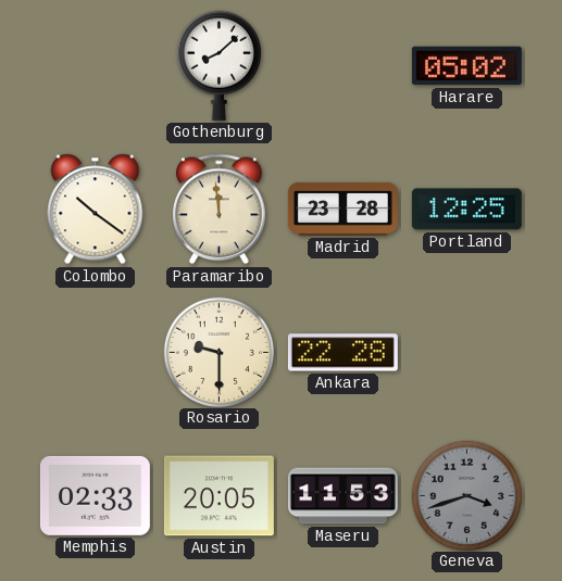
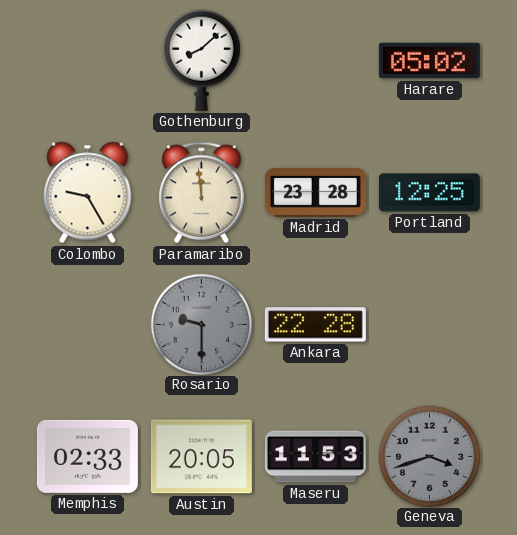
Colombo: 10:21 -> 9:25 (88, 193)
Rosario dial: cream -> grey (201, 324)
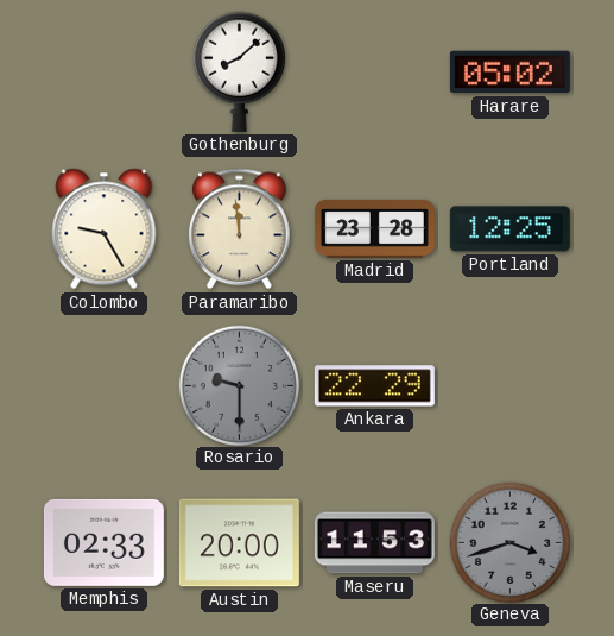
Ankara: 22:28 -> 22:29 (374, 386)
Austin: 20:05 -> 20:00 (239, 543)
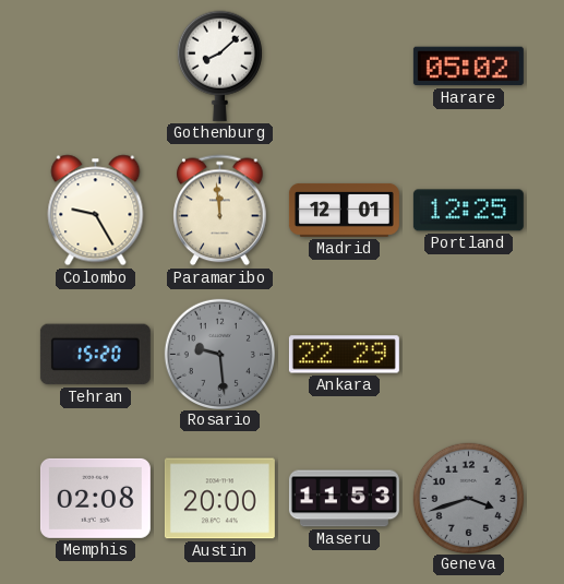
Madrid: 23:28 -> 12:01 (344, 210)
Tehran: none -> 15:20 (95, 355)
Rosario: 9:30 -> 9:29 (219, 354)
Memphis: 02:33 -> 02:08 (95, 498)
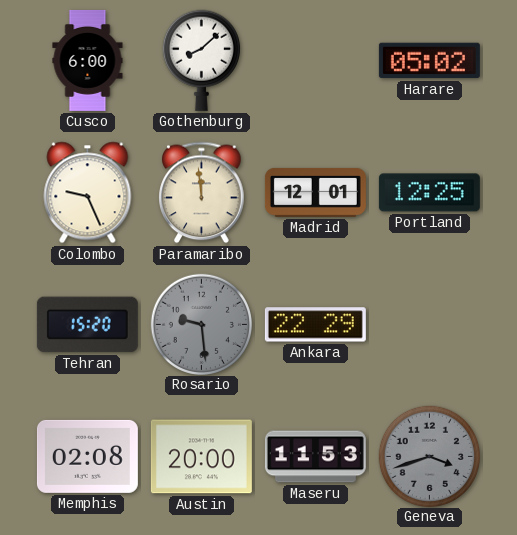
Cusco: none -> 6:00 (88, 60)
Colombo: 9:25 -> 9:26 (88, 193)
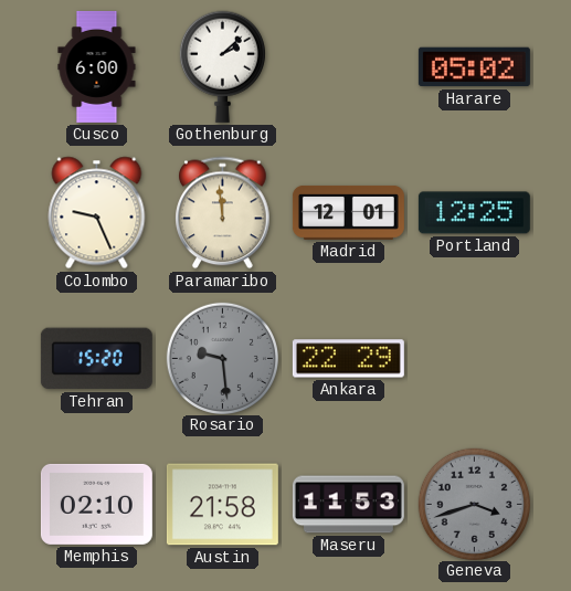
Gothenburg: 8:08 -> 2:08 (222, 66)
Memphis: 02:08 -> 02:10 (96, 504)
Austin: 20:00 -> 21:58 (222, 505)
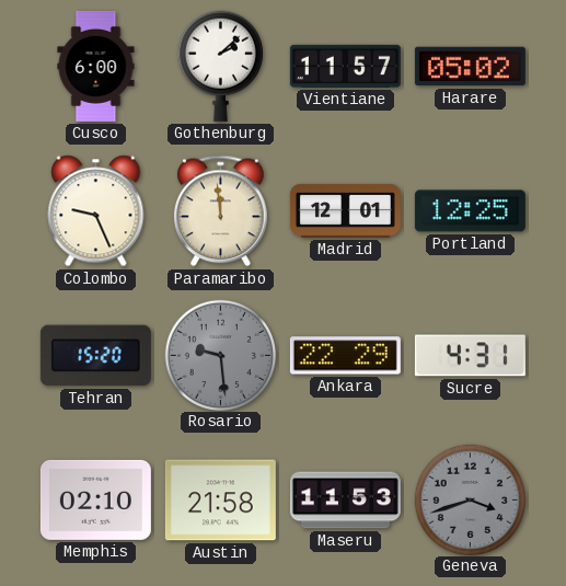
Vientiane: none -> 11:57 (345, 66)
Sucre: none -> 4:31 (470, 356)
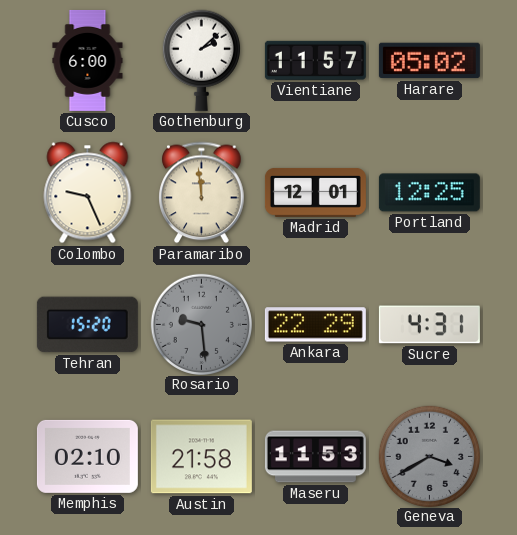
Geneva: 3:42 -> 3:40 (429, 456)
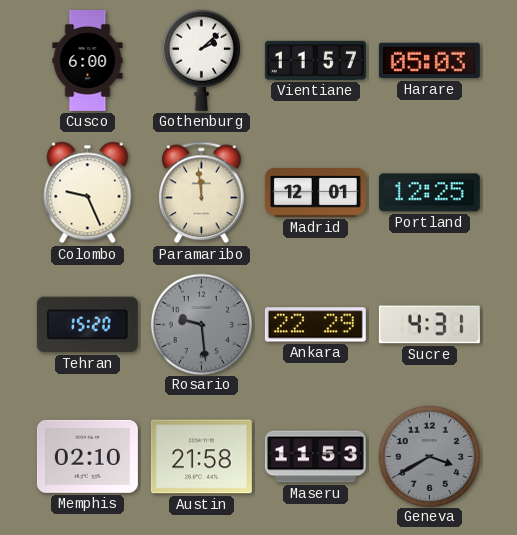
Harare: 05:02 -> 05:03 (429, 61)
